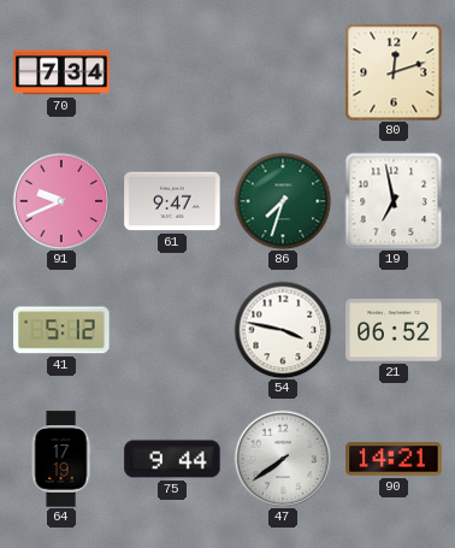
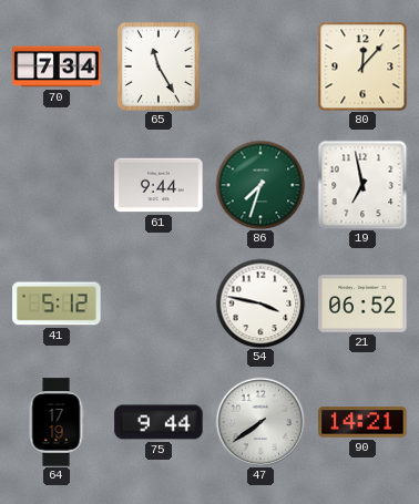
65: none -> 11:25 (159, 66)
80: 12:12 -> 12:07 (362, 66)
91: 9:41 -> none (61, 201)
61: 9:47 -> 9:44 (159, 185)
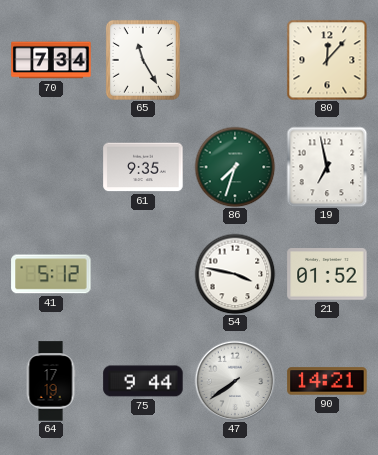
61: 9:44 -> 9:35 (143, 167)
21: 06:52 -> 01:52 (327, 274)
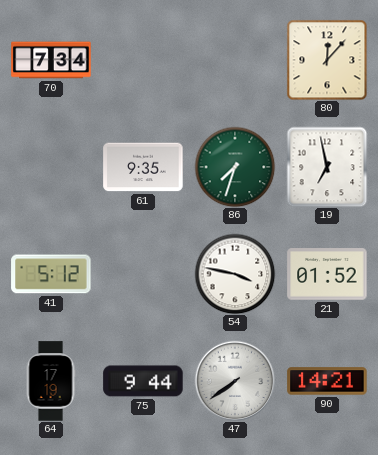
65: 11:25 -> none (143, 60)
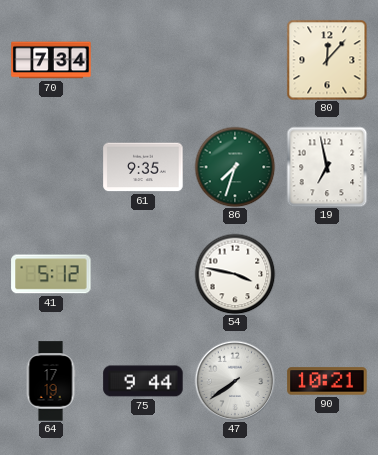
21: 01:52 -> none (327, 274)
90: 14:21 -> 10:21 (327, 381)
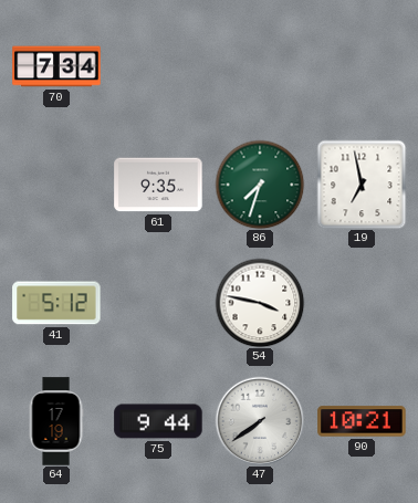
80: 12:07 -> none (327, 60)
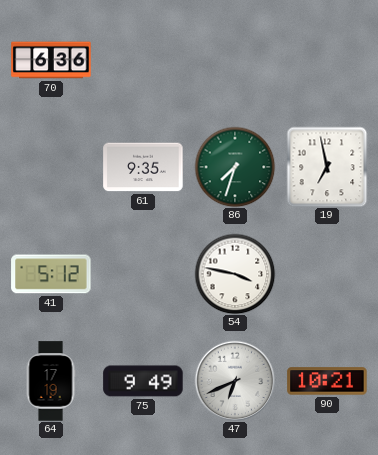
70: 7:34 -> 6:36 (51, 60)
75: 9:44 -> 9:49 (143, 381)
47: 7:39 -> 6:41 (235, 381)
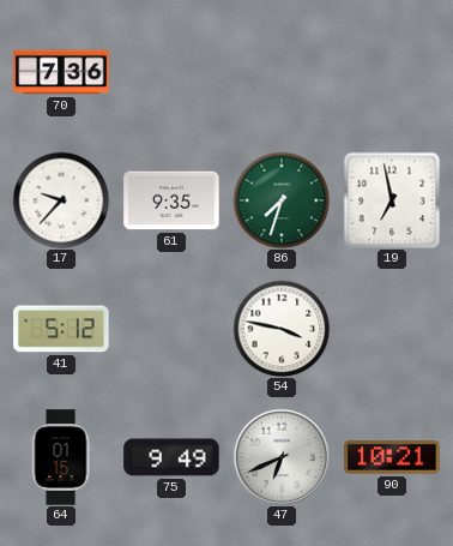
70: 6:36 -> 7:36 (61, 72)
17: none -> 9:37 (61, 200)
64: 17:19 -> 01:15 (61, 457)
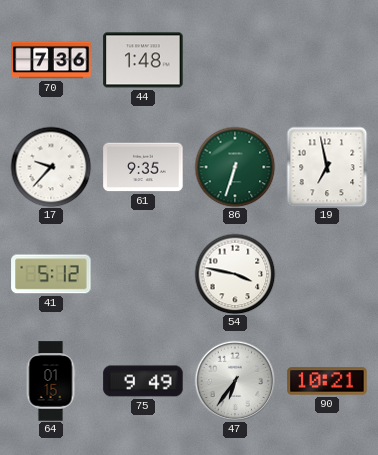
44: none -> 1:48 (143, 60)
86: 7:33 -> 6:33 (235, 167)
47: 6:41 -> 6:36 (235, 381)
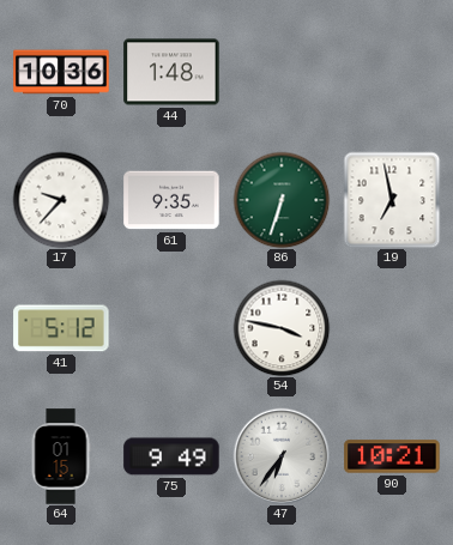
70: 7:36 -> 10:36 (61, 72)
